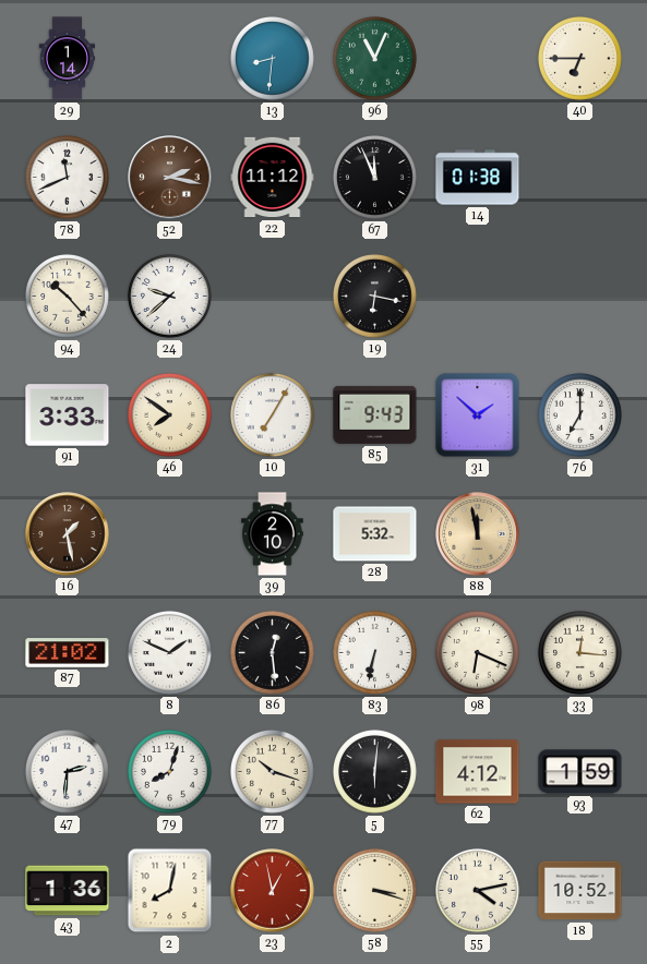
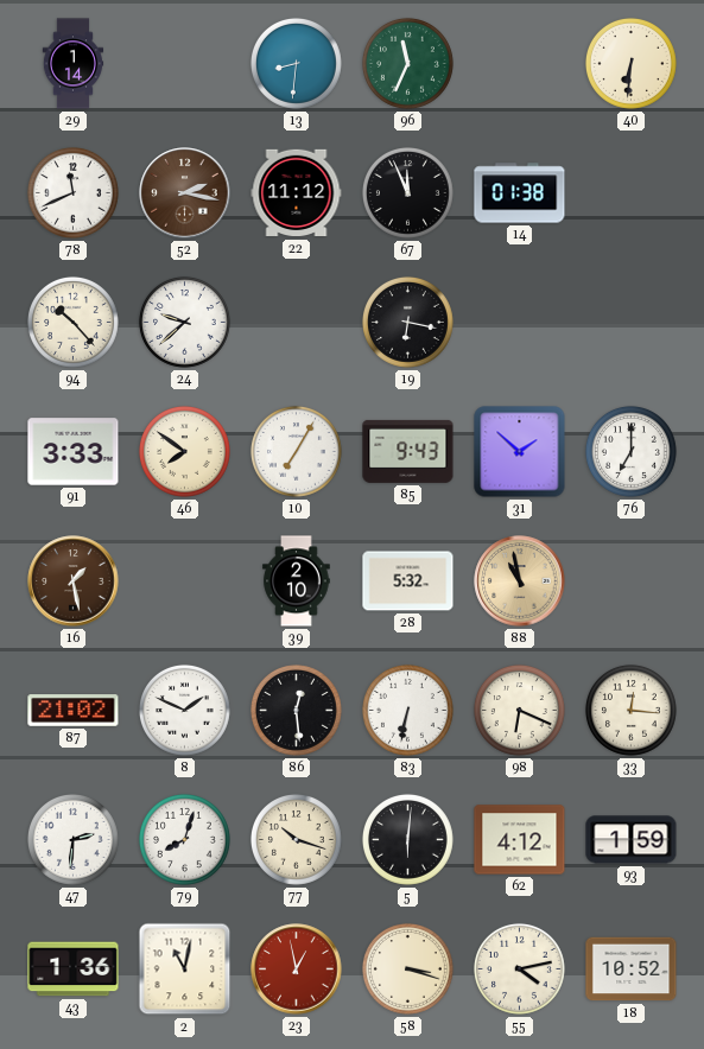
96: 11:04 -> 11:34 (407, 63)
40: 6:45 -> 6:31 (630, 63)
88: 11:58 -> 10:58 (520, 581)
2: 8:02 -> 11:02 (185, 969)
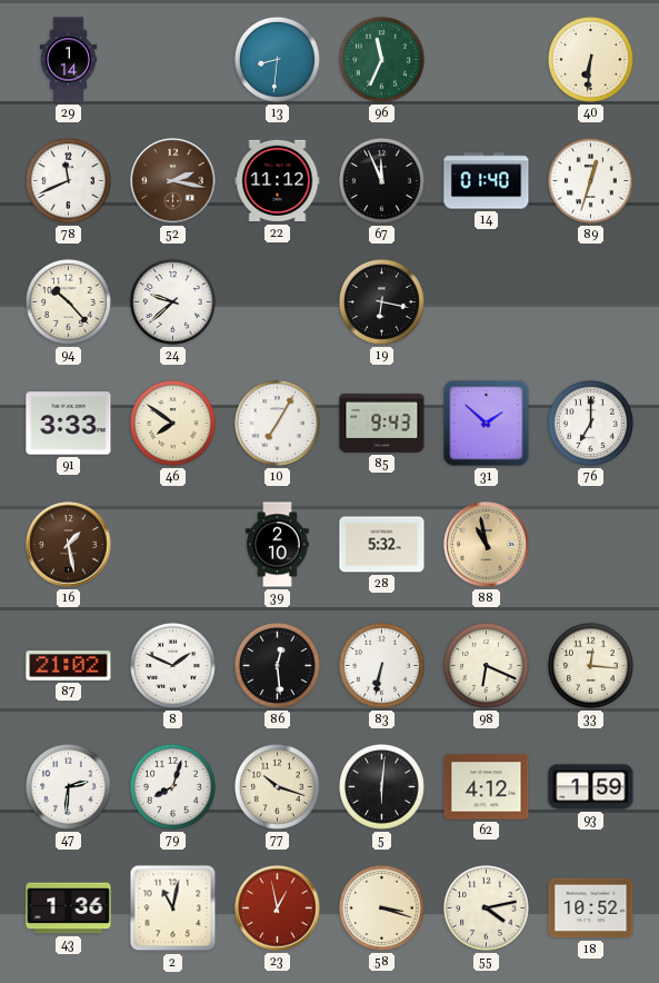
14: 01:38 -> 01:40 (487, 181)
89: none -> 12:33 (590, 180)
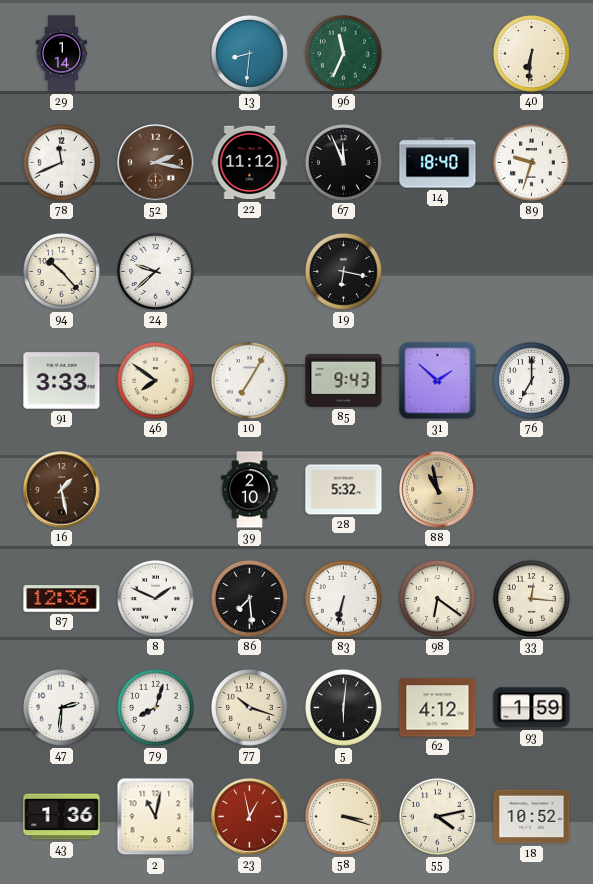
14: 01:40 -> 18:40 (438, 163)
89: 12:33 -> 9:33 (531, 162)
87: 21:02 -> 12:36 (62, 599)
86: 12:29 -> 7:29 (249, 598)
98: 6:19 -> 6:21 (437, 598)
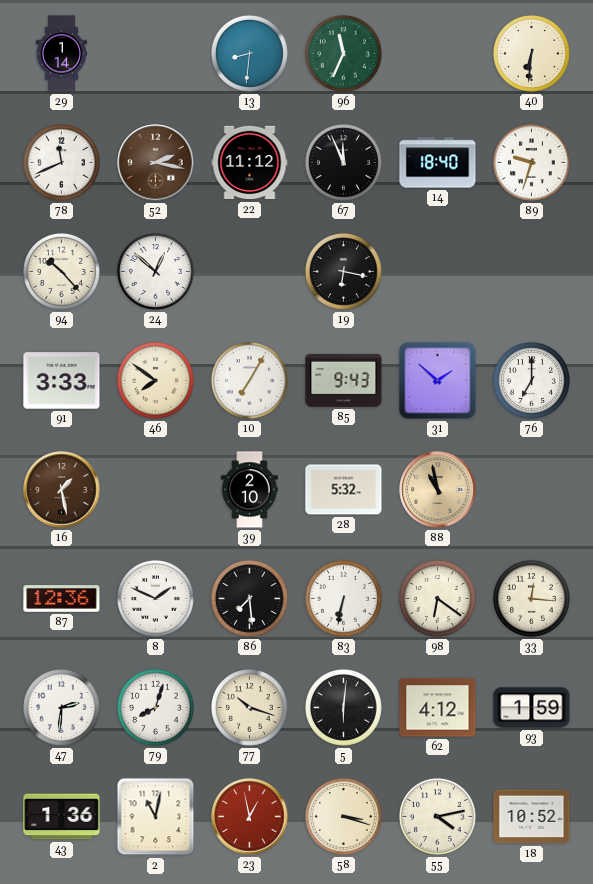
24: 9:38 -> 12:52 (155, 271)
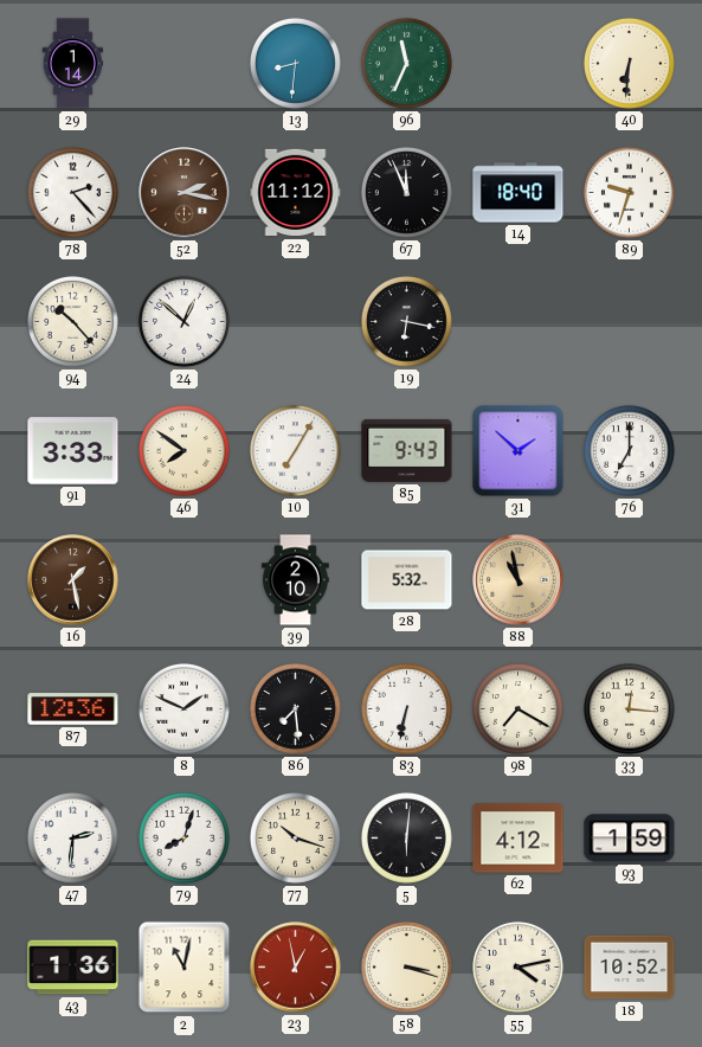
78: 11:41 -> 2:23 (72, 192)
98: 6:21 -> 7:20 (517, 708)
